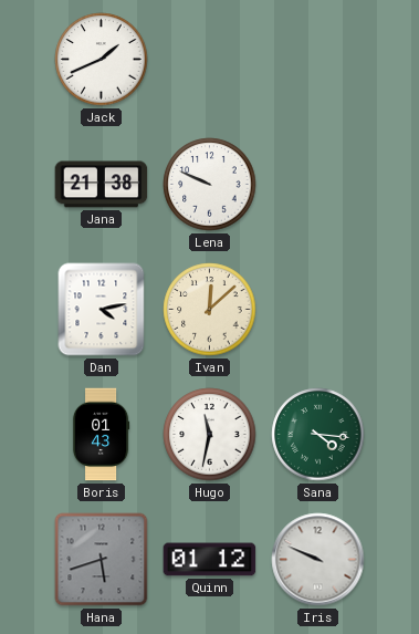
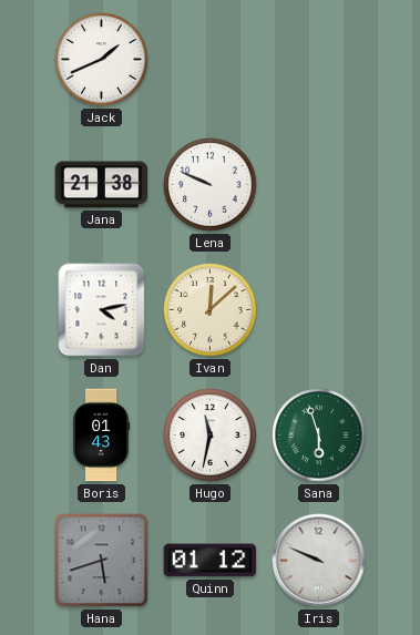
Sana: 4:16 -> 5:57 (319, 436)
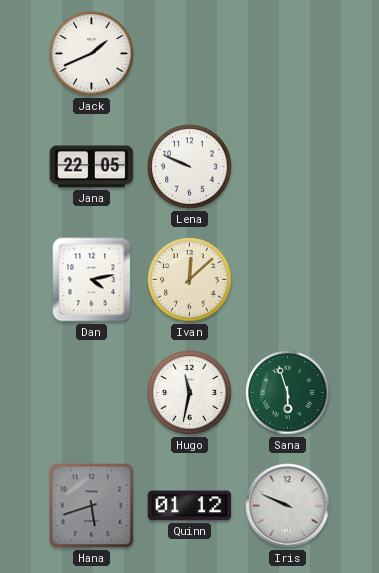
Jana: 21:38 -> 22:05 (92, 167)
Boris: 01:43 -> none (101, 436)
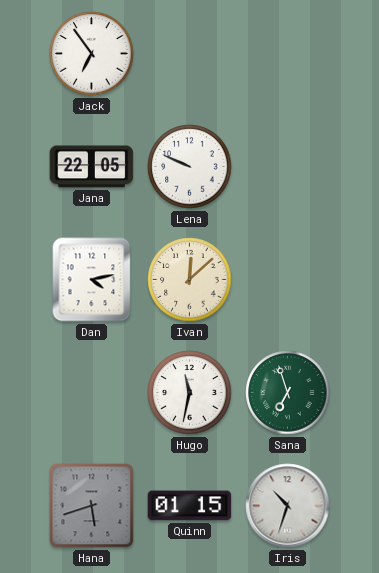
Jack: 1:41 -> 6:54 (92, 54)
Sana: 5:57 -> 6:57 (288, 393)
Quinn: 01:12 -> 01:15 (190, 506)
Iris: 9:49 -> 10:33 (288, 506)
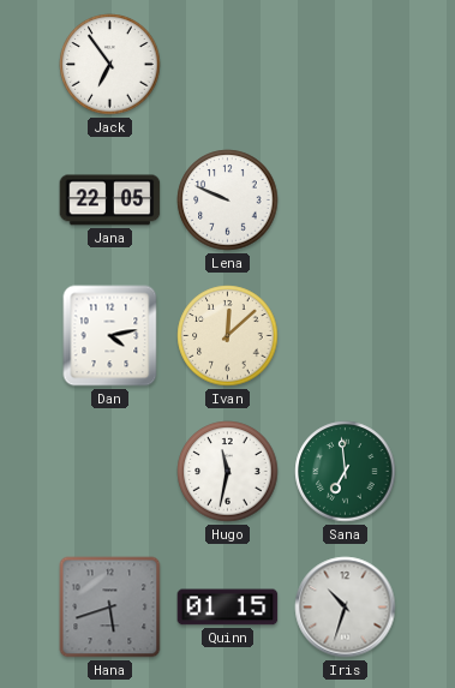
Sana: 6:57 -> 6:59 (346, 472)
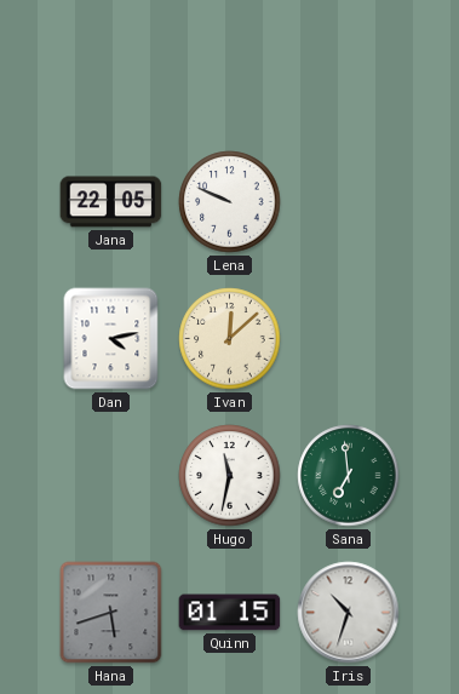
Jack: 6:54 -> none (110, 65)
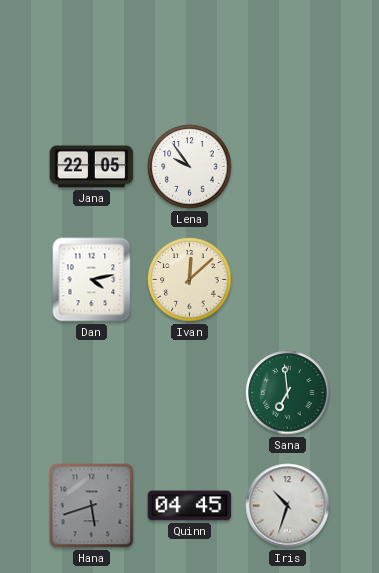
Lena: 9:49 -> 9:54 (190, 167)
Hugo: 11:32 -> none (230, 476)
Quinn: 01:15 -> 04:45 (190, 506)
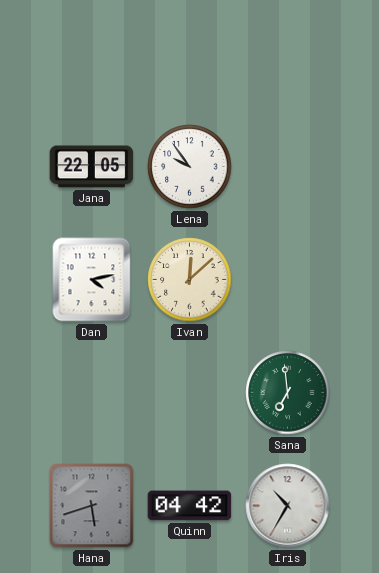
Quinn: 04:45 -> 04:42 (190, 506)
Iris: 10:33 -> 10:35 (288, 506)
